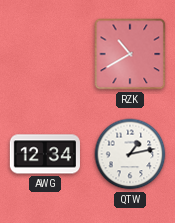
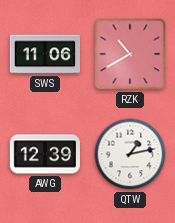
SWS: none -> 11:06 (44, 54)
AWG: 12:34 -> 12:39 (45, 154)
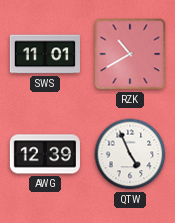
SWS: 11:06 -> 11:01 (44, 54)
QTW: 1:13 -> 4:56 (130, 154)
